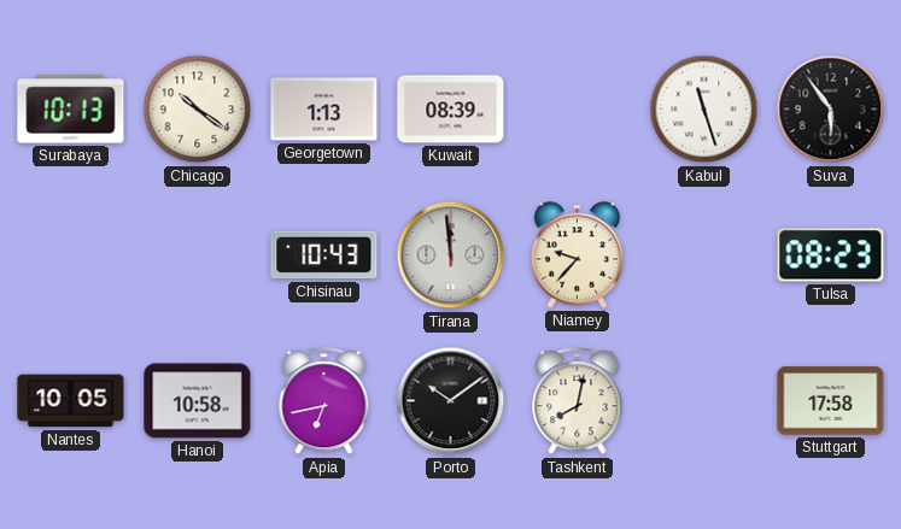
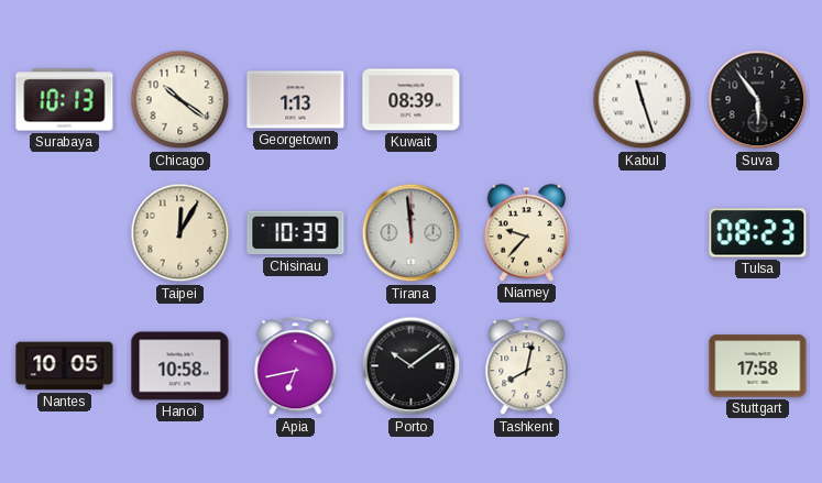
Taipei: none -> 12:05 (180, 233)
Chisinau: 10:43 -> 10:39 (296, 233)
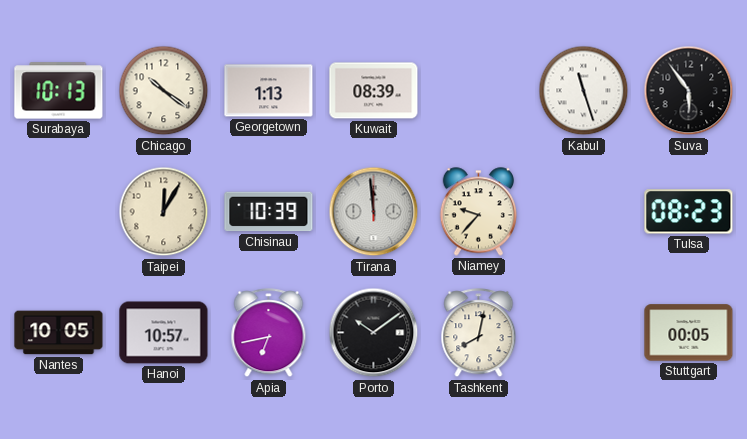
Hanoi: 10:58 -> 10:57 (164, 333)
Stuttgart: 17:58 -> 00:05 (689, 333)
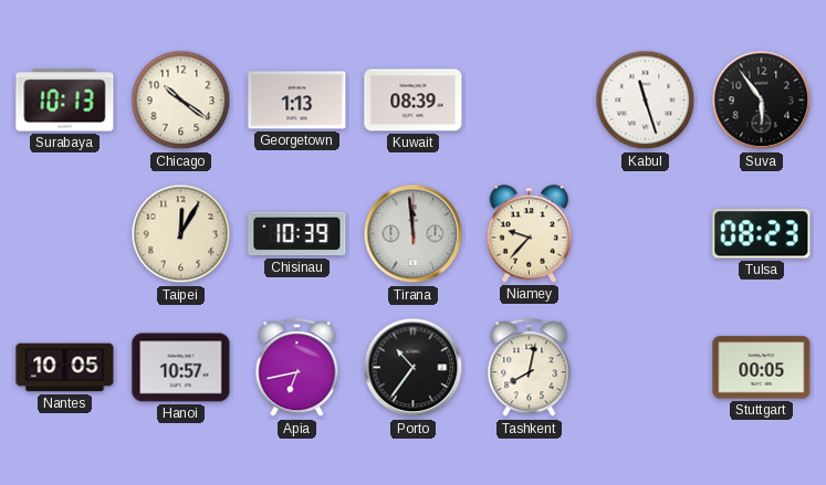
Porto: 10:09 -> 10:36 (414, 368)
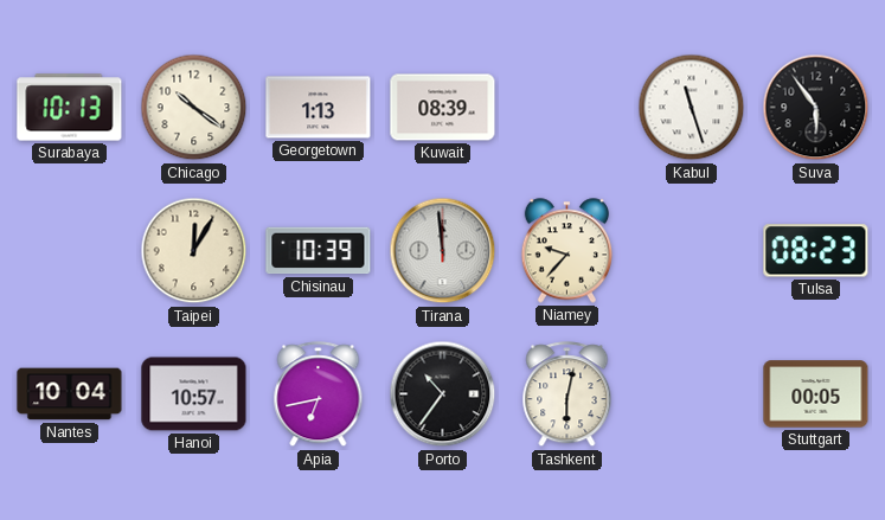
Nantes: 10:05 -> 10:04 (70, 394)
Tashkent: 8:02 -> 6:02 (567, 394)
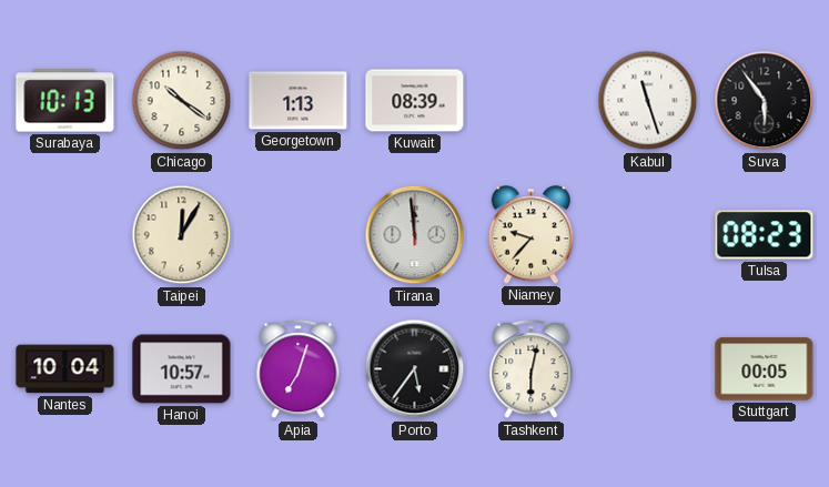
Chisinau: 10:39 -> none (319, 251)
Apia: 6:43 -> 7:03 (299, 369)
Porto: 10:36 -> 5:36 (415, 369)
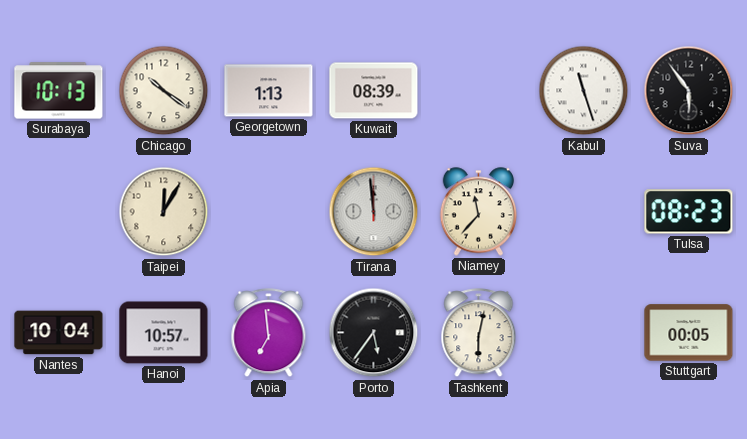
Niamey: 9:37 -> 11:37 (478, 212)
Apia: 7:03 -> 6:59 (269, 333)
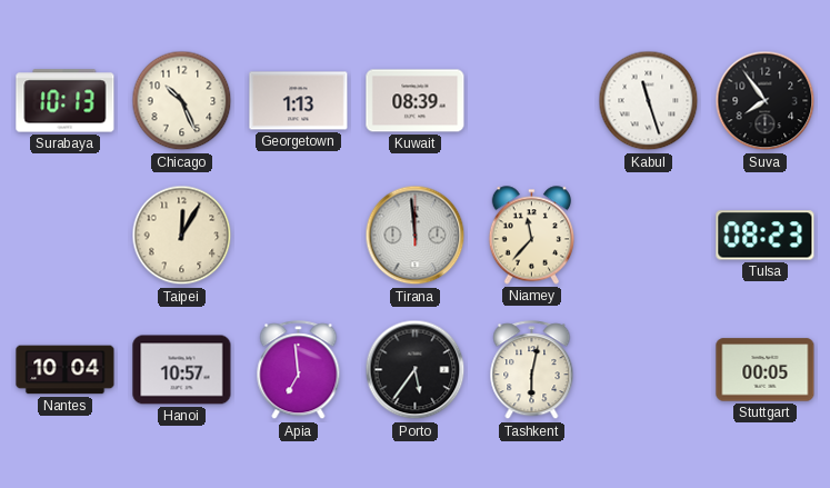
Chicago: 10:21 -> 10:26 (182, 101)
Suva: 5:54 -> 7:54 (766, 101)
